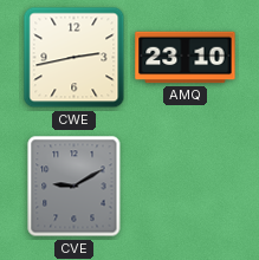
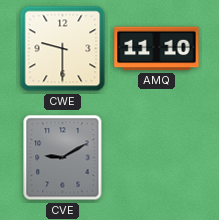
CWE: 2:43 -> 9:30 (63, 49)
AMQ: 23:10 -> 11:10 (157, 49)
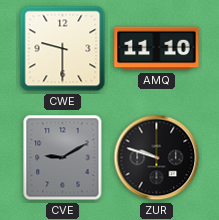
ZUR: none -> 9:48 (157, 158)
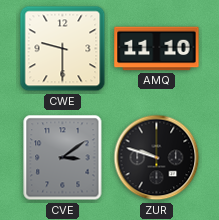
CVE: 9:10 -> 3:09 (63, 158)
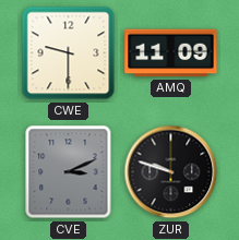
AMQ: 11:10 -> 11:09 (171, 53)
CVE: 3:09 -> 3:11 (69, 172)
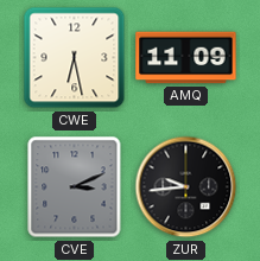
CWE: 9:30 -> 6:28 (75, 58)
ZUR: 9:48 -> 9:44 (186, 187)
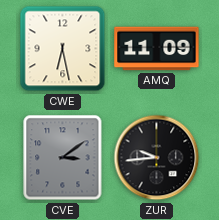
CVE: 3:11 -> 3:09 (63, 158)
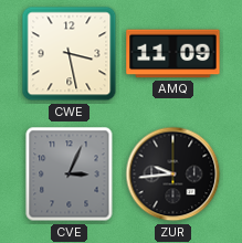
CWE: 6:28 -> 3:28 (70, 54)
CVE: 3:09 -> 3:04 (70, 175)
